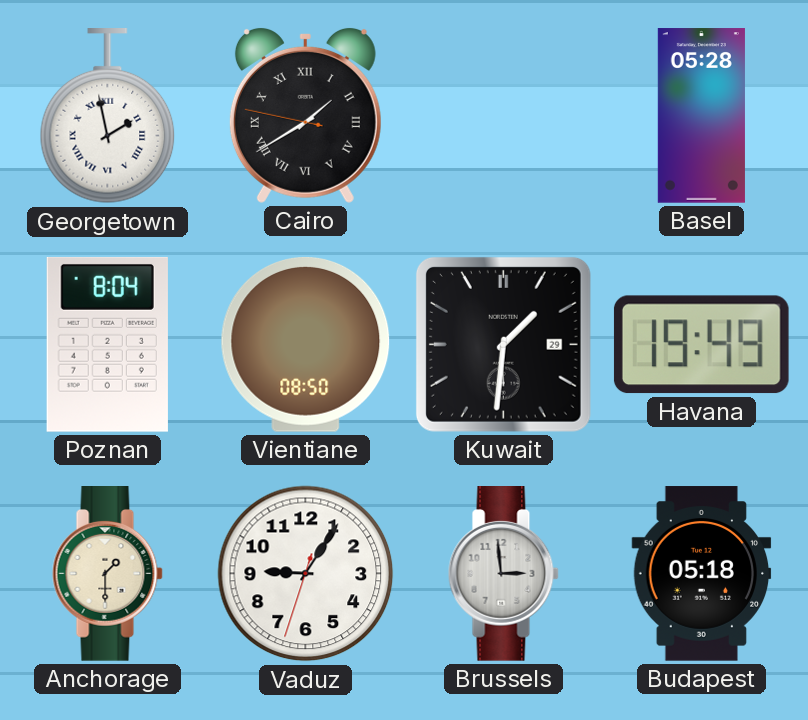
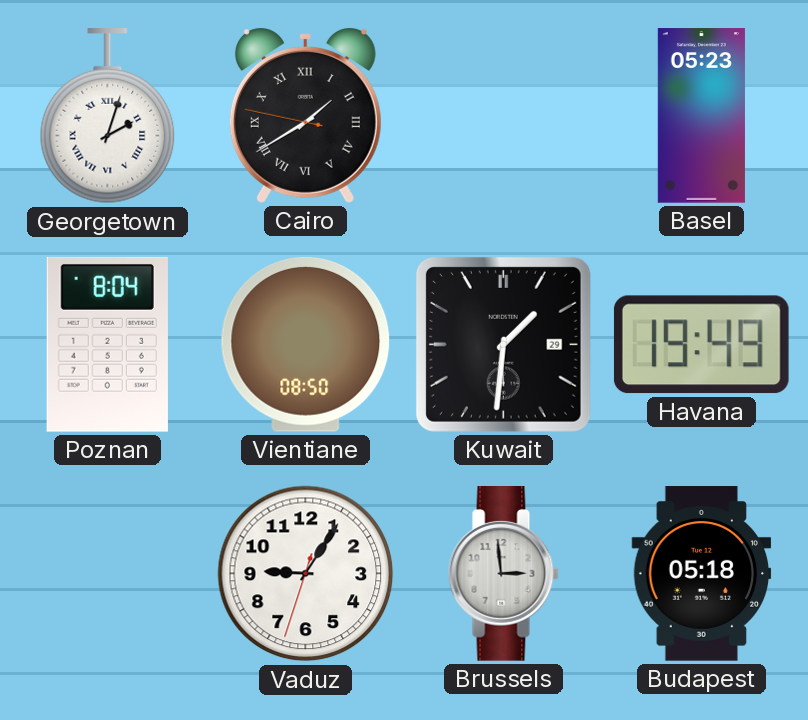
Georgetown: 1:58 -> 2:03 (108, 117)
Basel: 05:28 -> 05:23 (701, 116)
Anchorage: 1:30 -> none (107, 574)
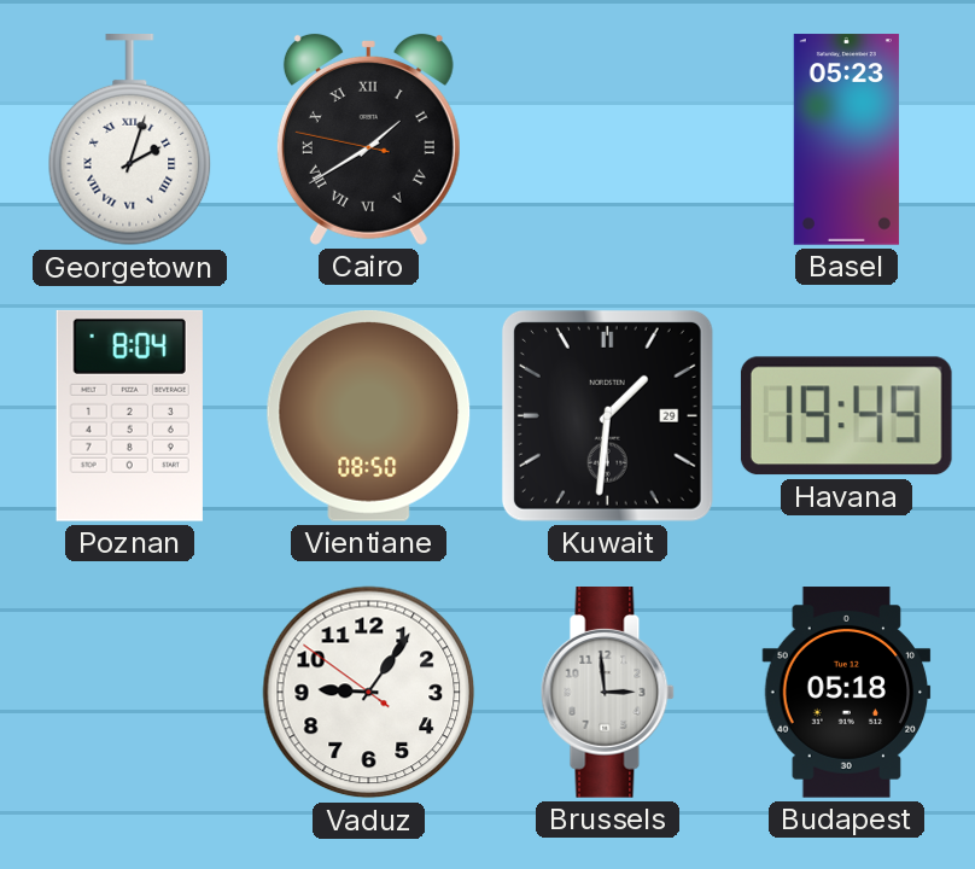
Vaduz: 9:05:33 -> 9:05:51 (369, 693)
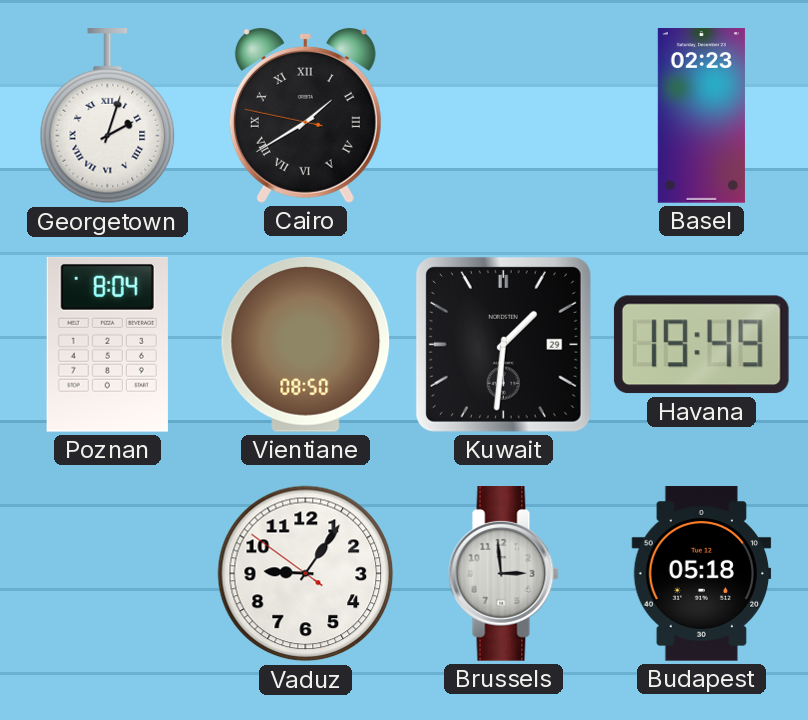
Basel: 05:23 -> 02:23 (701, 116)
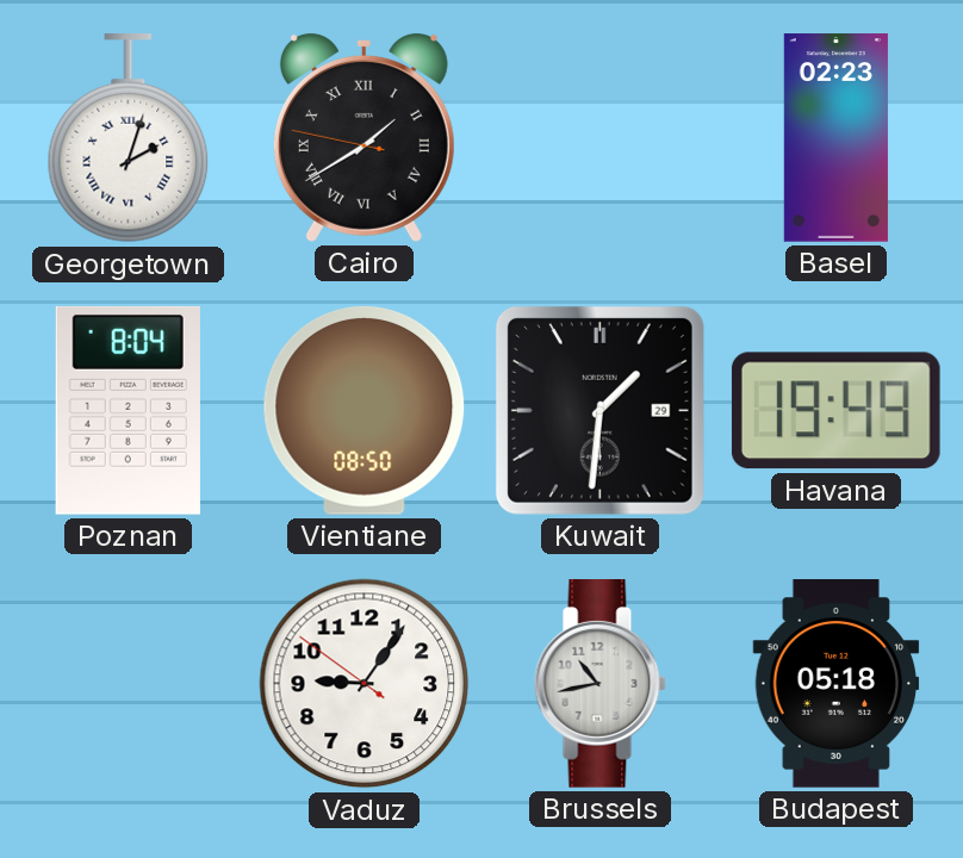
Brussels: 2:59 -> 10:43 (599, 684)
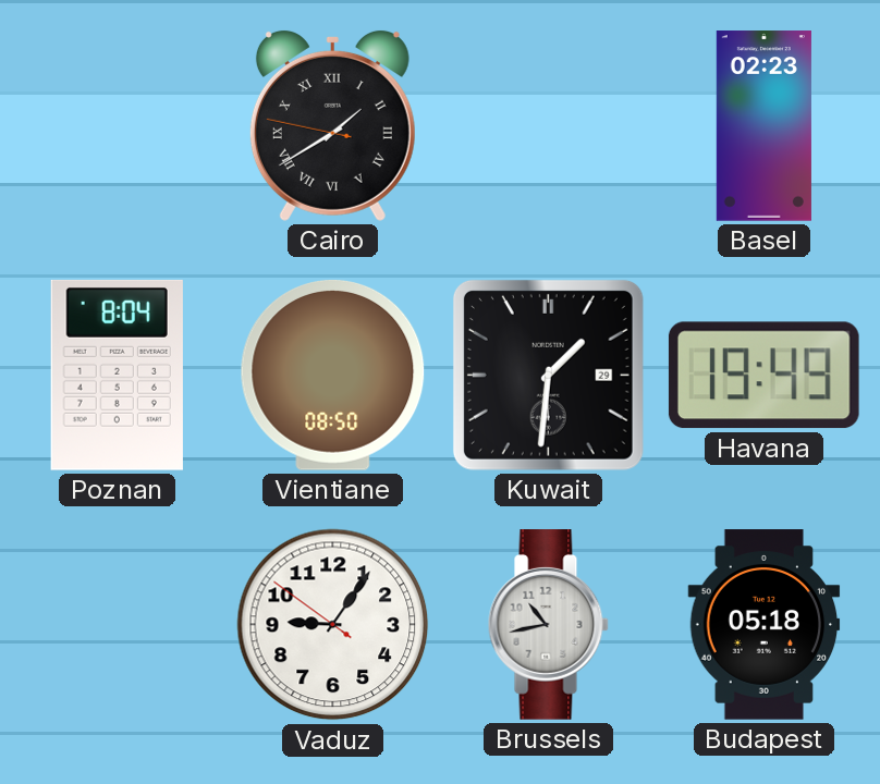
Georgetown: 2:03 -> none (129, 139)
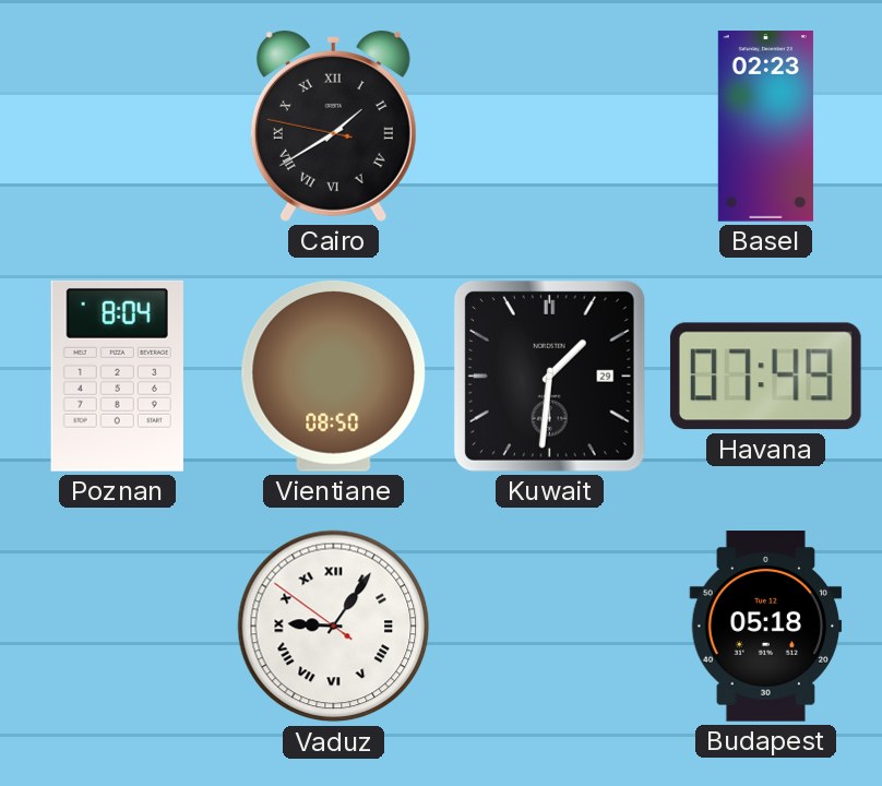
Havana: 19:49 -> 07:49 (765, 377)
Vaduz numerals: Arabic -> Roman (334, 627)
Brussels: 10:43 -> none (548, 625)
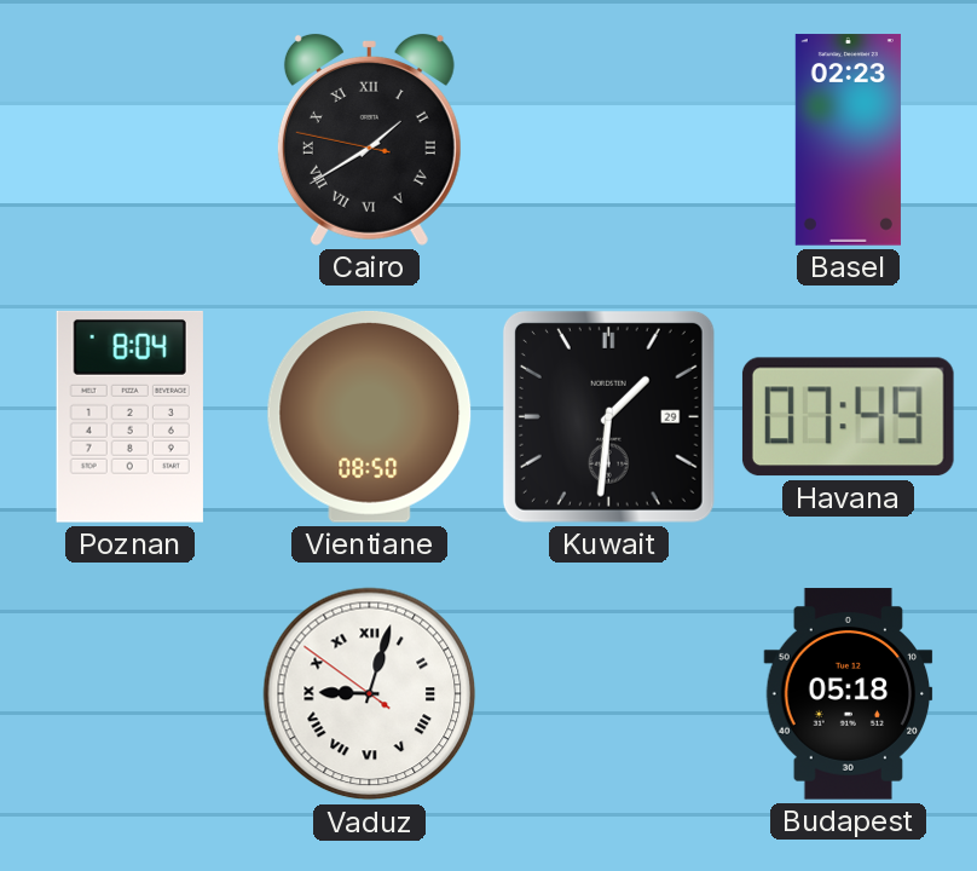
Vaduz: 9:05 -> 9:02 (370, 694)
